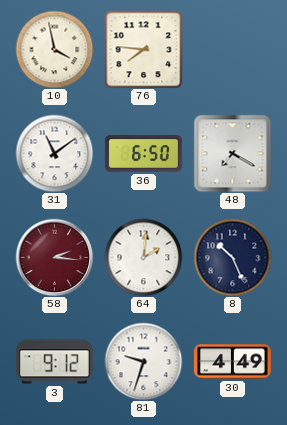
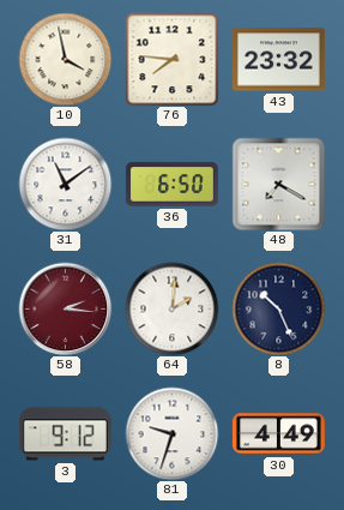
43: none -> 23:32 (278, 60)
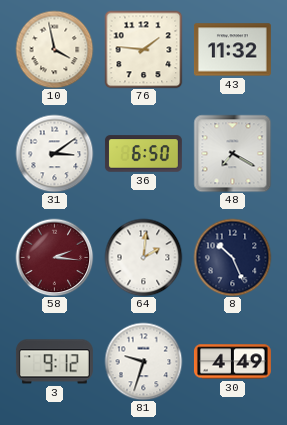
76: 7:46 -> 1:46 (143, 49)
43: 23:32 -> 11:32 (232, 50)
31: 11:09 -> 3:09 (54, 153)
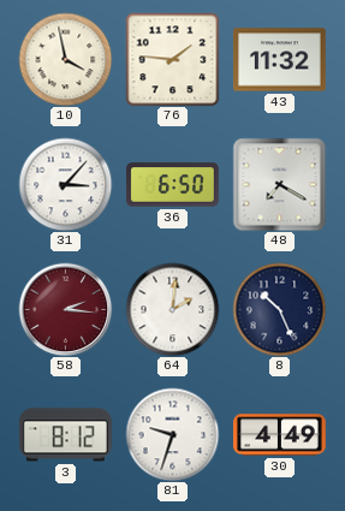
31: 3:09 -> 3:07 (65, 184)
3: 9:12 -> 8:12 (65, 435)
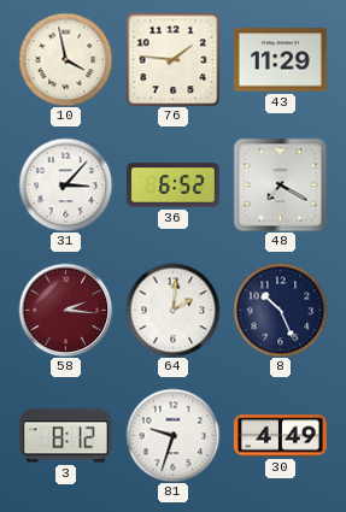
43: 11:32 -> 11:29 (280, 60)
36: 6:50 -> 6:52 (172, 186)
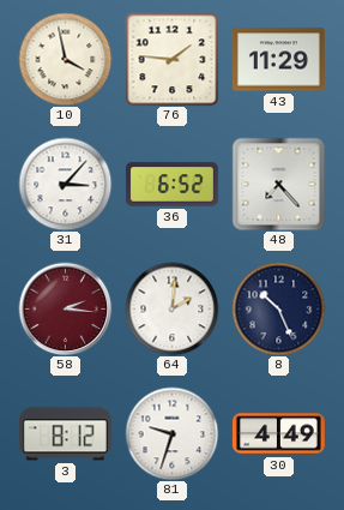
48: 7:20 -> 7:23 (278, 184)
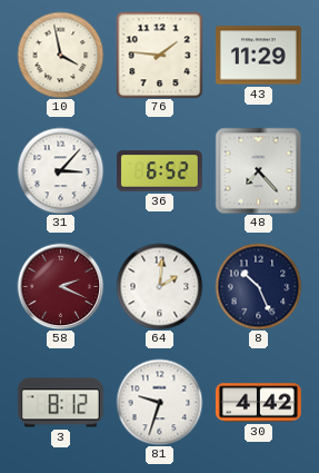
58: 2:16 -> 2:19 (60, 286)
30: 4:49 -> 4:42 (258, 403)
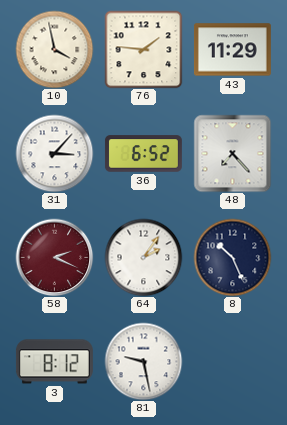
64: 2:01 -> 2:06 (143, 257)
81: 9:33 -> 9:28 (143, 361)
30: 4:42 -> none (258, 403)
